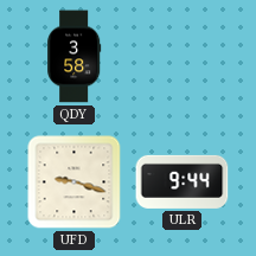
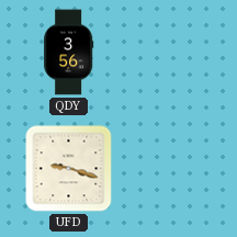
QDY: 3:58 -> 3:56 (69, 53)
ULR: 9:44 -> none (183, 181)
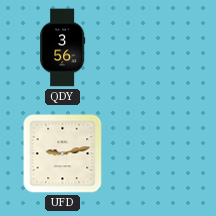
UFD: 9:18 -> 9:13 (63, 154)
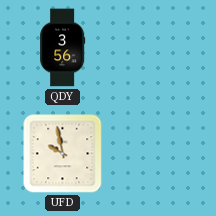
UFD: 9:13 -> 9:58 (63, 154)
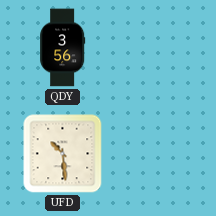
UFD: 9:58 -> 10:29 (63, 154)
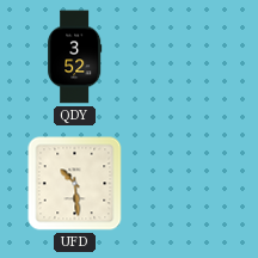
QDY: 3:56 -> 3:52 (75, 57)
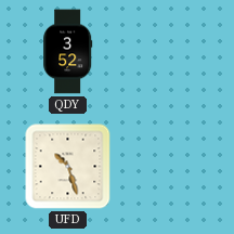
UFD: 10:29 -> 10:27 (68, 167)
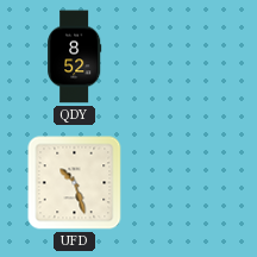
QDY: 3:52 -> 8:52 (75, 57)
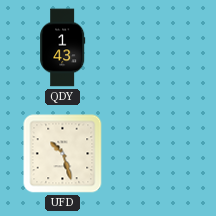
QDY: 8:52 -> 1:43 (63, 48)
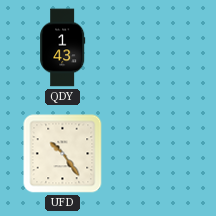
UFD: 10:27 -> 10:24 (63, 154)
